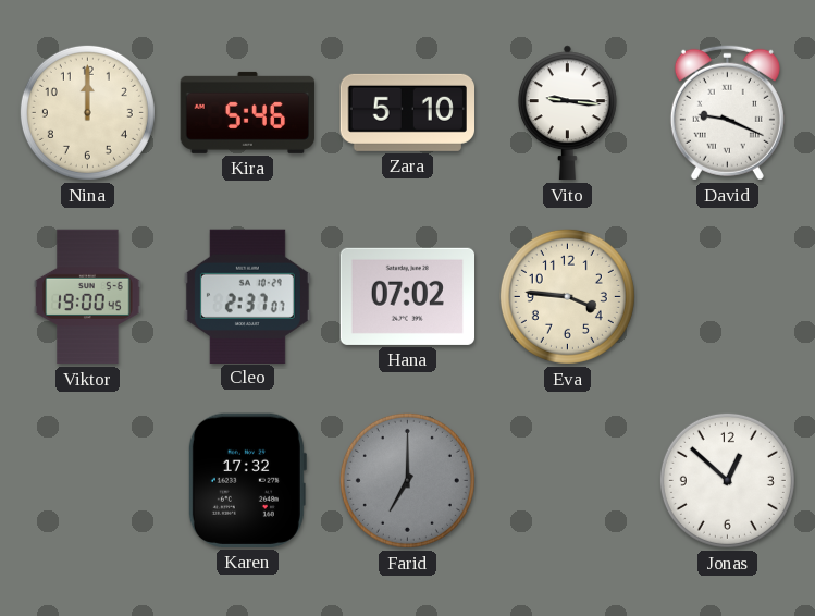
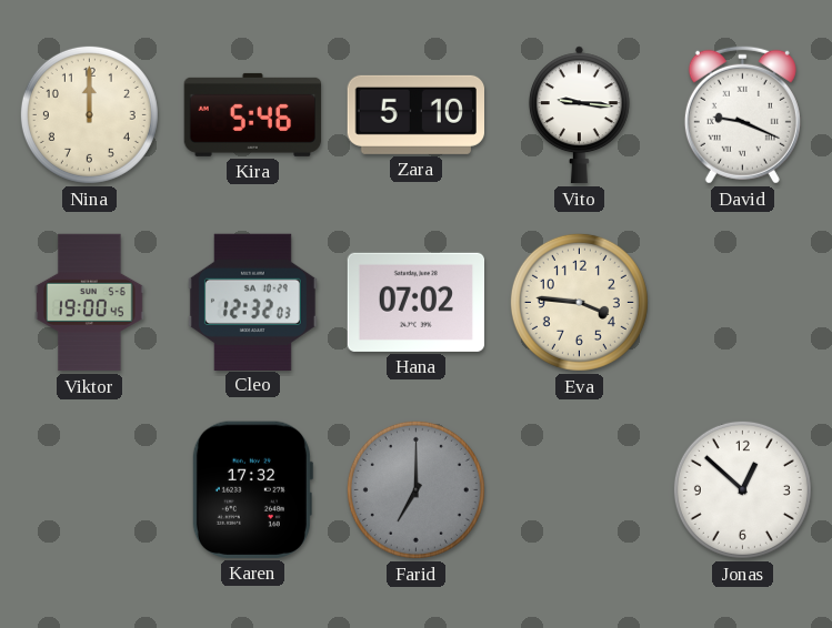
Cleo: 2:37 -> 12:32 (252, 302)
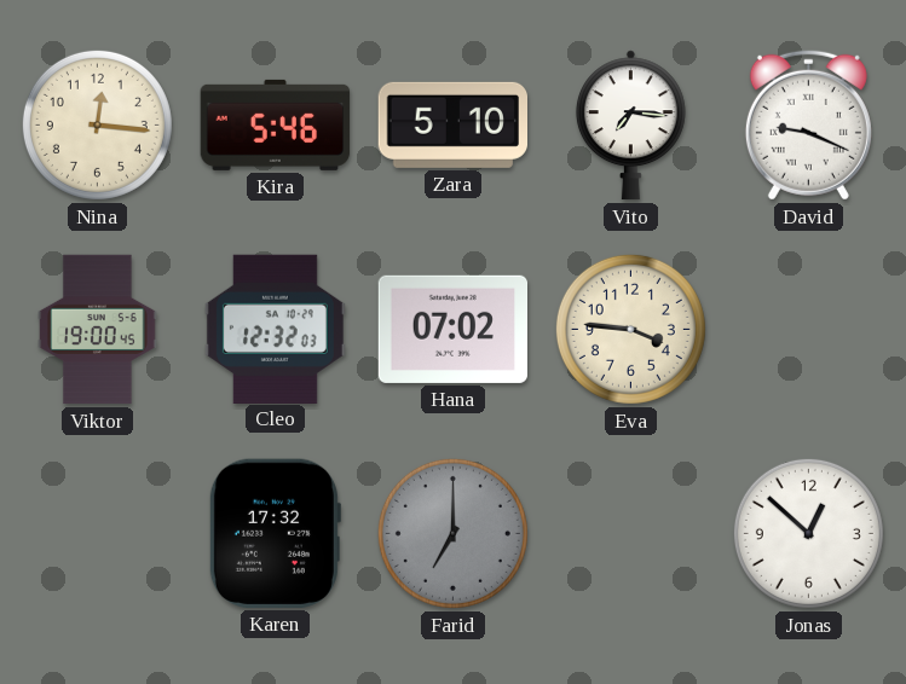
Nina: 12:00 -> 12:16 (97, 124)
Vito: 9:16 -> 7:16 (630, 126)
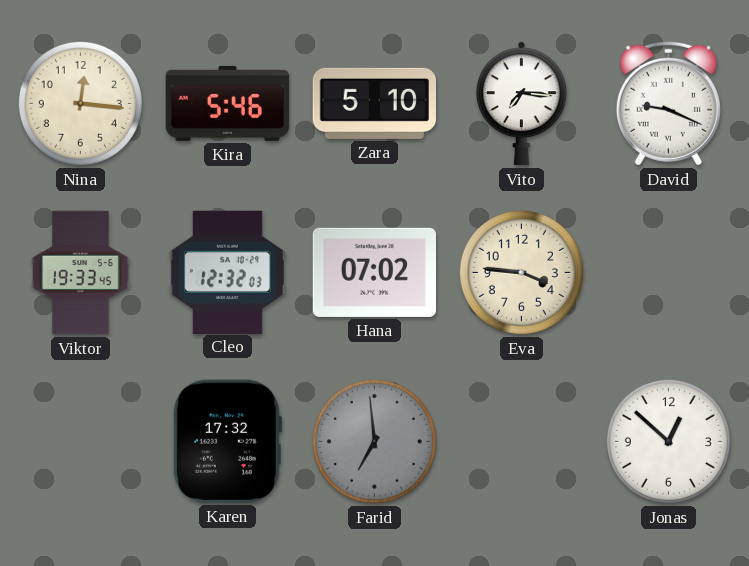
Viktor: 19:00 -> 19:33 (81, 273)
Farid: 7:00 -> 6:59 (374, 441)
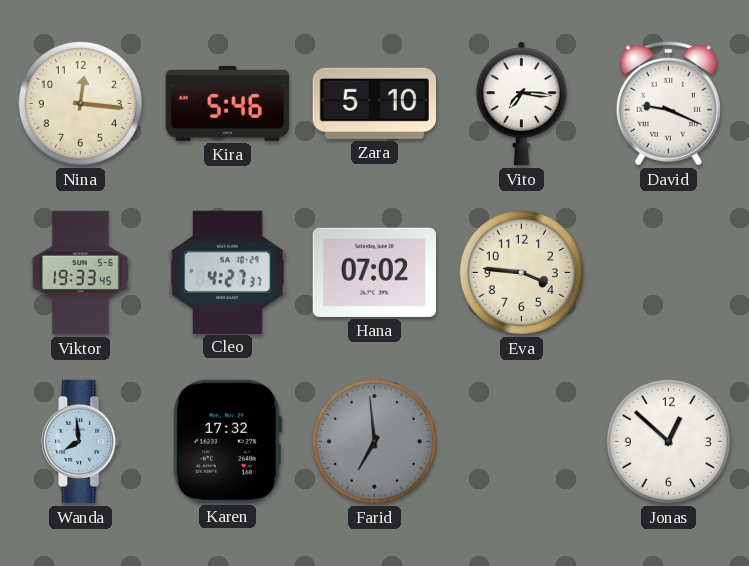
Cleo: 12:32 -> 4:27 (227, 272)
Wanda: none -> 7:59 (81, 442)
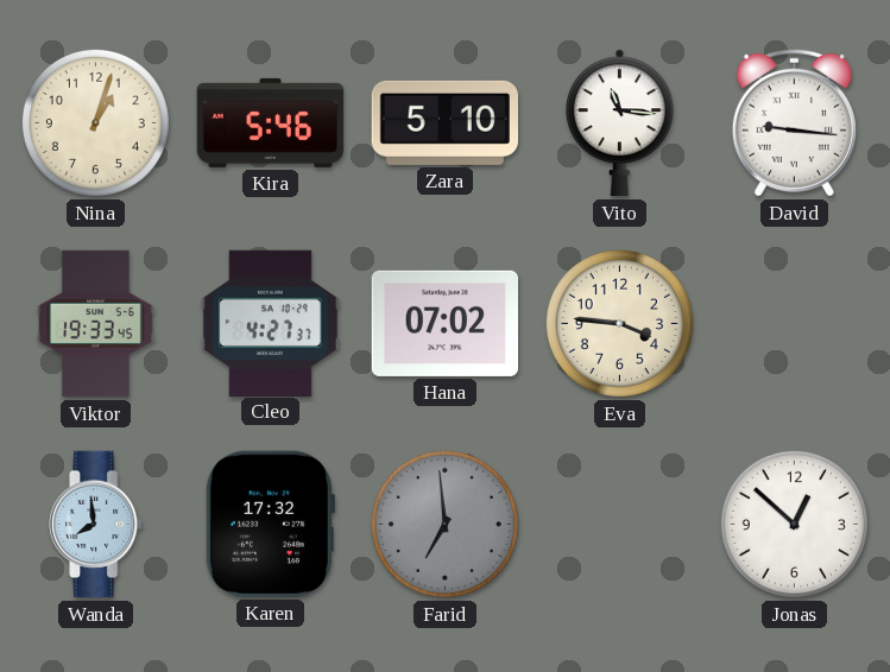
Nina: 12:16 -> 1:03 (95, 122)
Vito: 7:16 -> 11:16 (619, 123)
David: 9:19 -> 9:16 (794, 122)
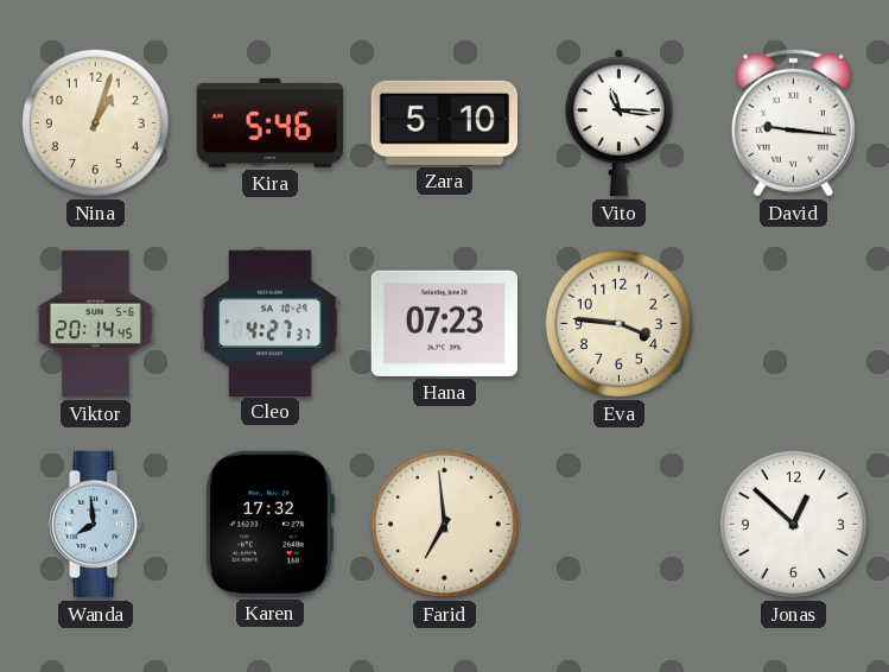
Viktor: 19:33 -> 20:14 (96, 324)
Hana: 07:02 -> 07:23 (444, 323)
Farid dial: grey -> cream (444, 524)
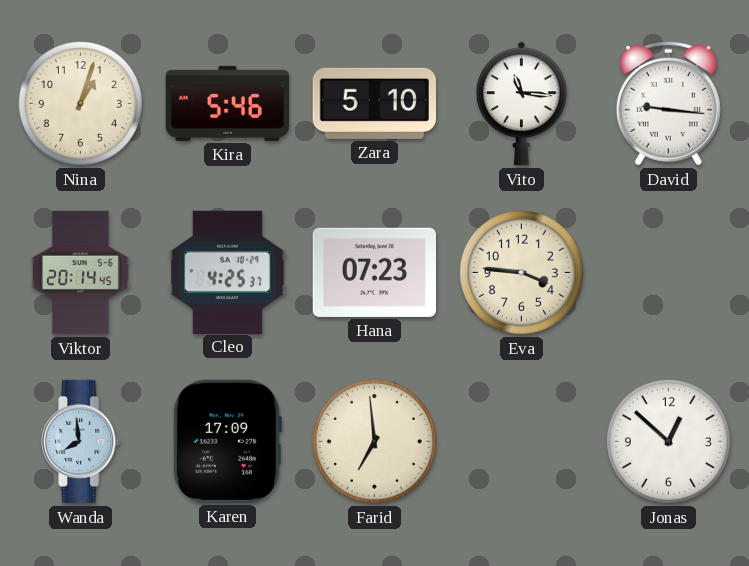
Cleo: 4:27 -> 4:25 (227, 272)
Karen: 17:32 -> 17:09 (227, 441)
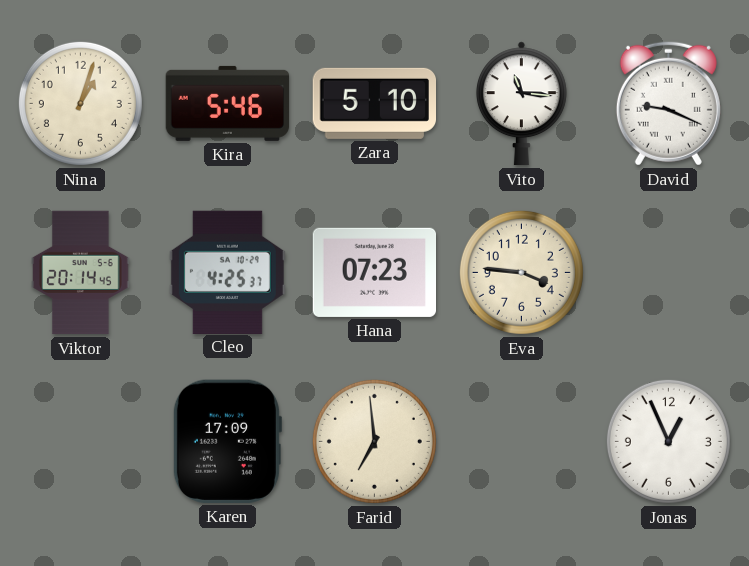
David: 9:16 -> 9:19 (668, 103)
Wanda: 7:59 -> none (81, 442)
Jonas: 12:52 -> 12:56 (668, 441)
